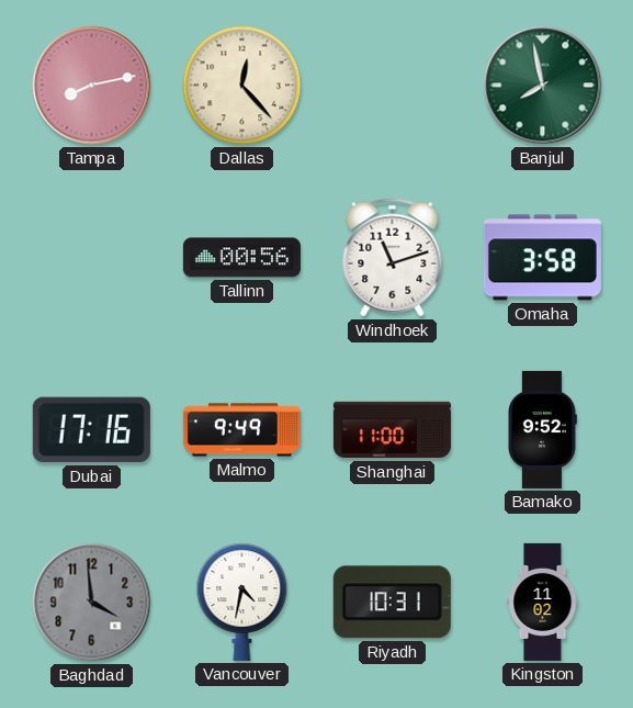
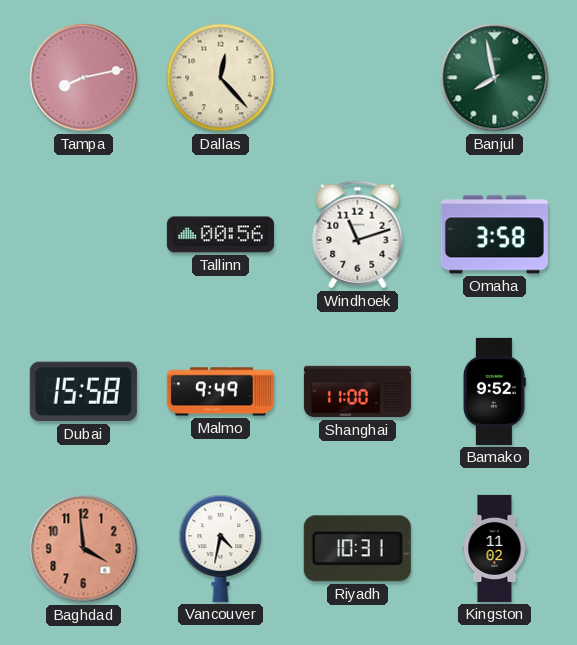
Dubai: 17:16 -> 15:58 (83, 392)
Baghdad dial: grey -> salmon (84, 549)
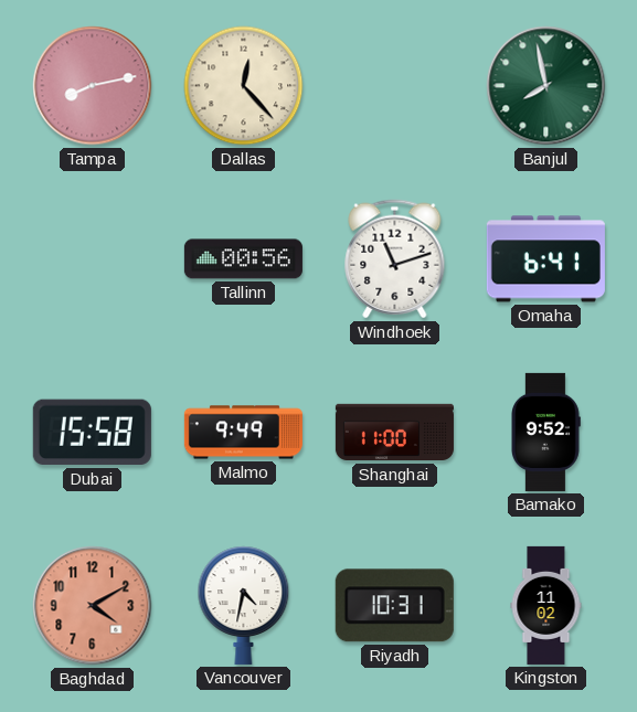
Omaha: 3:58 -> 6:41 (545, 259)
Baghdad: 3:59 -> 4:10 (93, 606)
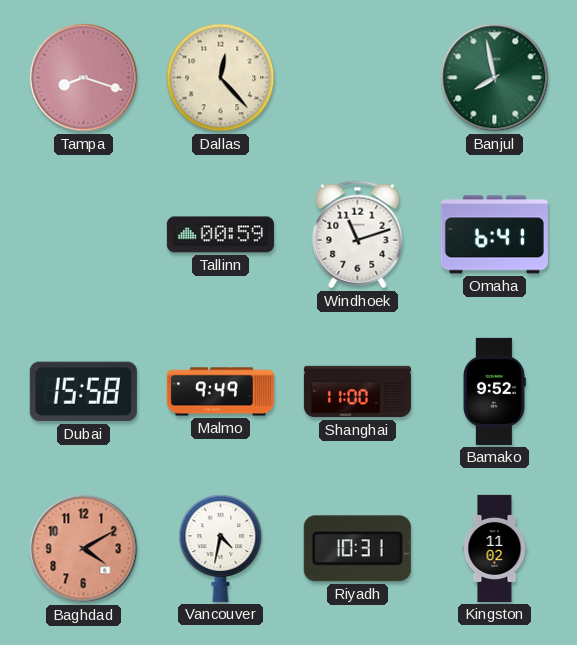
Tampa: 8:13 -> 8:18 (84, 78)
Tallinn: 00:56 -> 00:59 (220, 235)
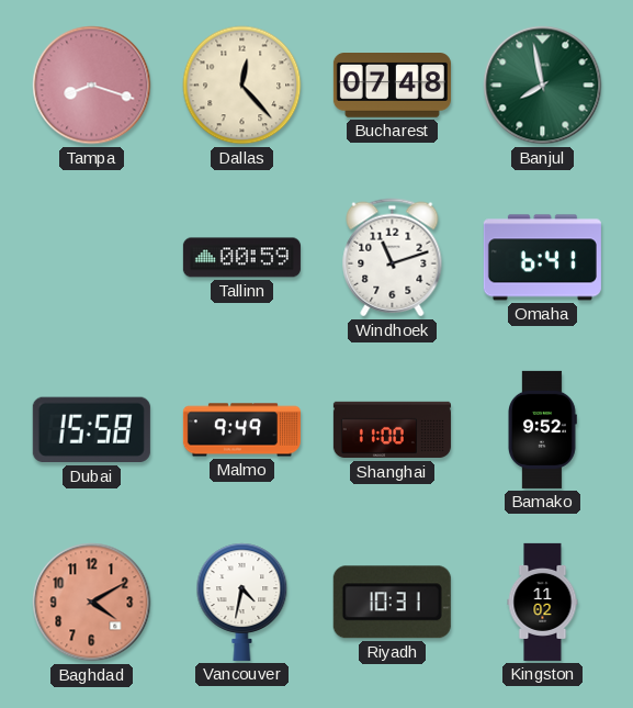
Bucharest: none -> 07:48 (392, 86)
